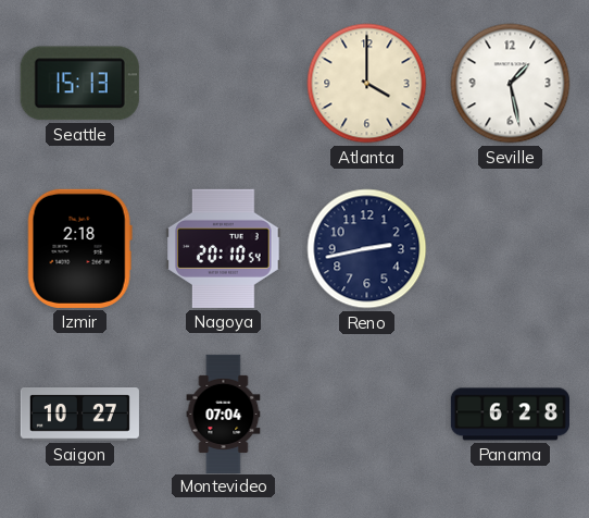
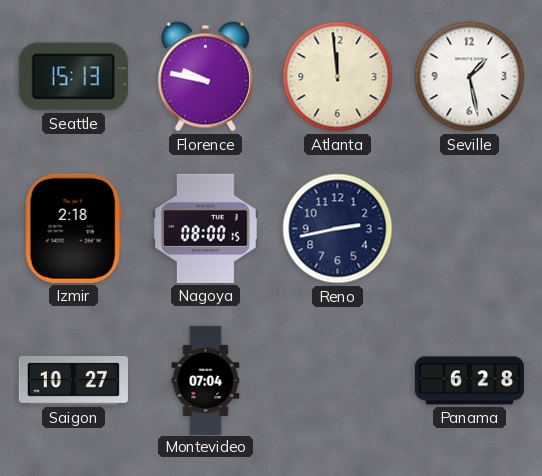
Florence: none -> 9:47 (205, 77)
Atlanta: 4:00 -> 11:59 (338, 77)
Nagoya: 20:10 -> 08:00 (206, 228)
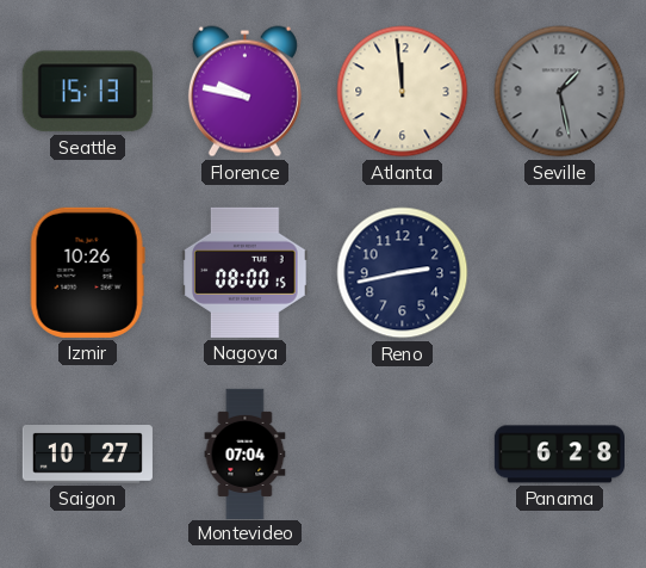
Seville dial: white -> grey (560, 92)
Izmir: 2:18 -> 10:26 (87, 272)
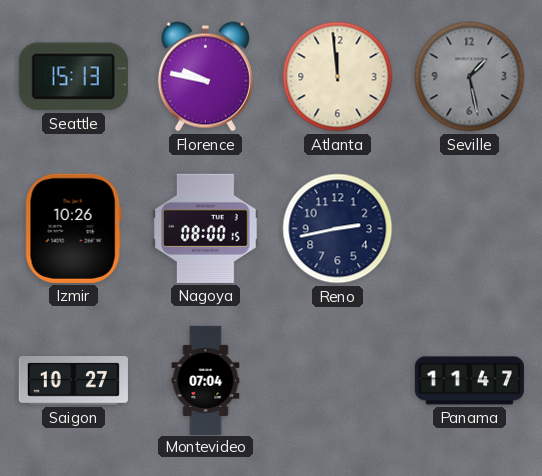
Panama: 6:28 -> 11:47 (469, 381)
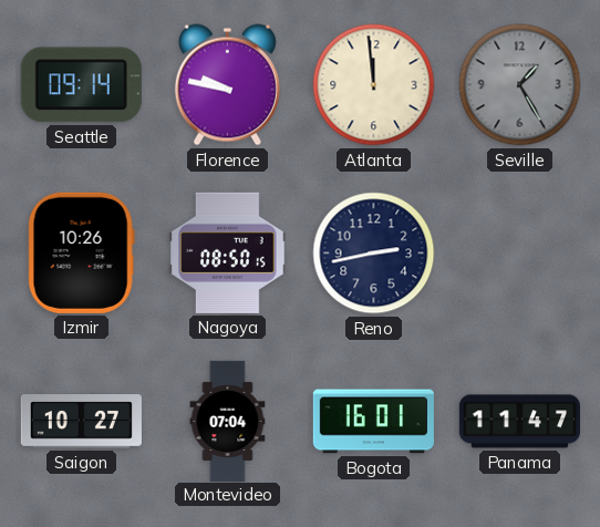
Seattle: 15:13 -> 09:14 (81, 85)
Seville: 1:28 -> 1:25 (520, 85)
Nagoya: 08:00 -> 08:50 (228, 252)
Bogota: none -> 16:01 (373, 422)
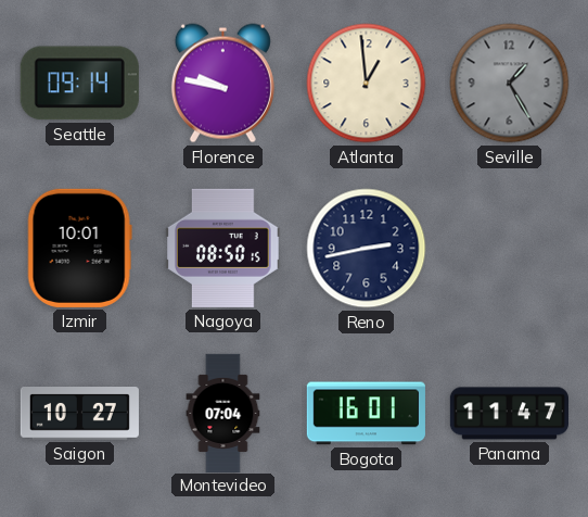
Atlanta: 11:59 -> 12:59 (367, 84)
Izmir: 10:26 -> 10:01 (79, 248)
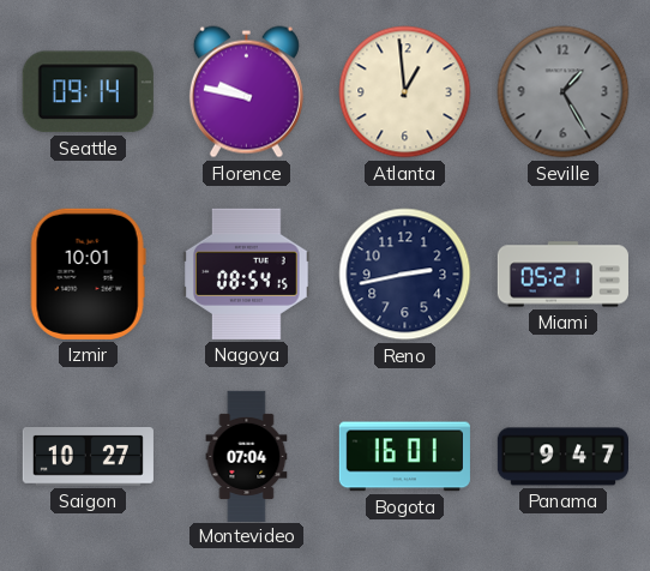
Nagoya: 08:50 -> 08:54 (247, 274)
Miami: none -> 05:21 (562, 275)
Panama: 11:47 -> 9:47 (562, 457)
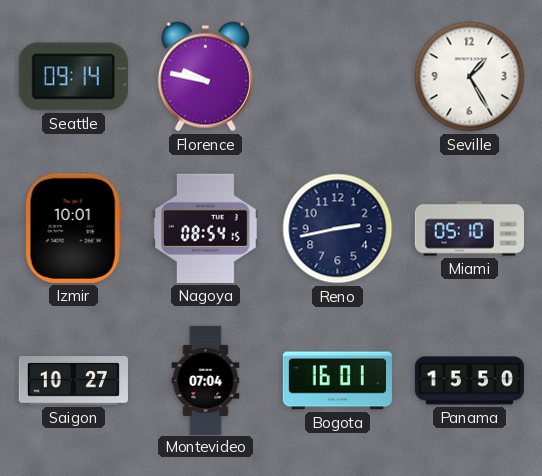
Atlanta: 12:59 -> none (405, 92)
Seville dial: grey -> white (470, 77)
Miami: 05:21 -> 05:10 (469, 229)
Panama: 9:47 -> 15:50 (469, 381)
